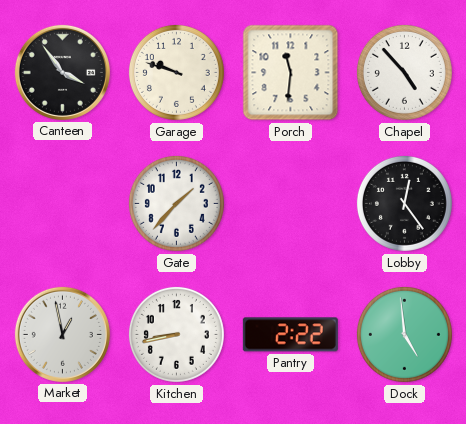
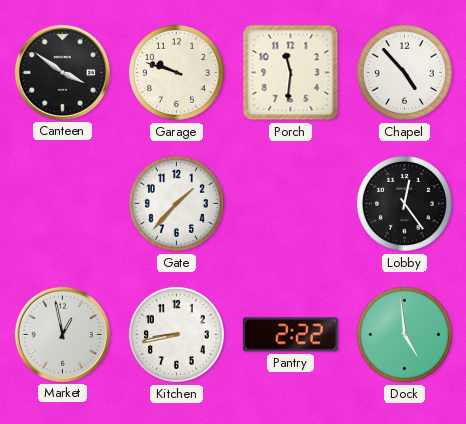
Canteen: 3:54 -> 3:51 (62, 72)
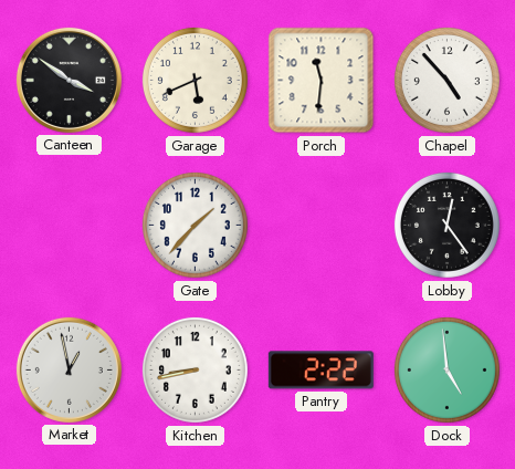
Garage: 9:48 -> 5:41 (195, 80)
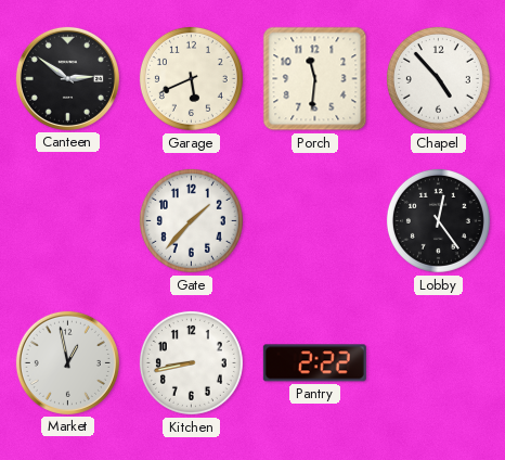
Canteen: 3:51 -> 2:51 (67, 78)
Dock: 4:59 -> none (446, 369)
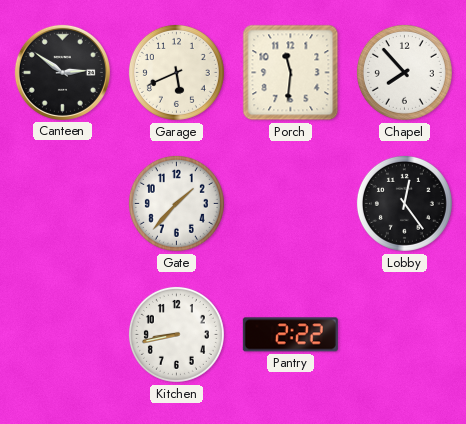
Chapel: 4:53 -> 7:53 (404, 72)
Market: 12:58 -> none (67, 362)
